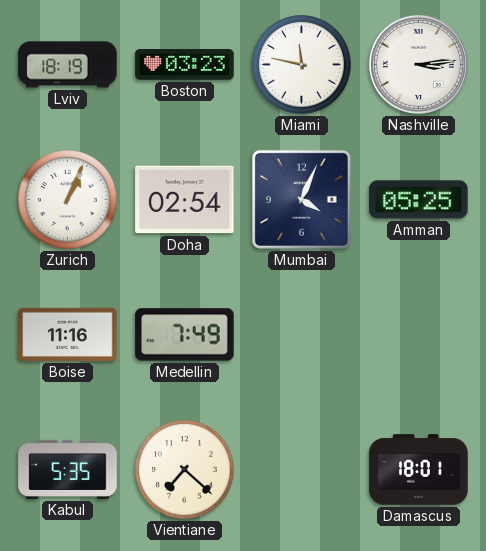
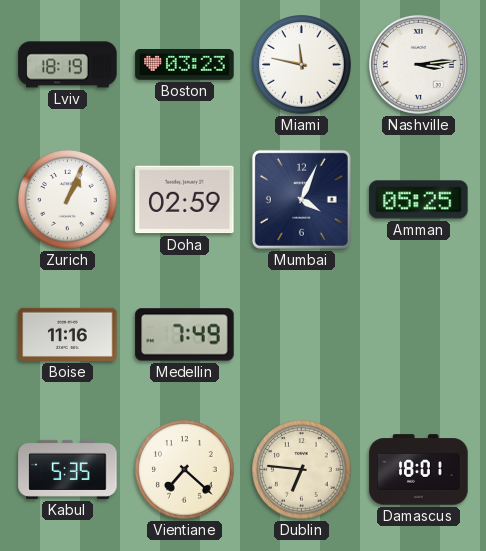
Doha: 02:54 -> 02:59 (185, 200)
Dublin: none -> 6:46 (302, 470)
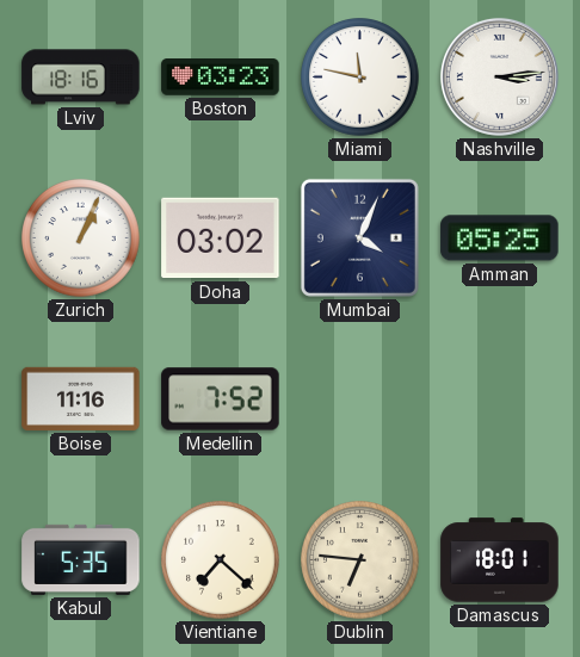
Lviv: 18:19 -> 18:16 (81, 78)
Doha: 02:59 -> 03:02 (221, 238)
Medellin: 7:49 -> 7:52 (221, 399)
